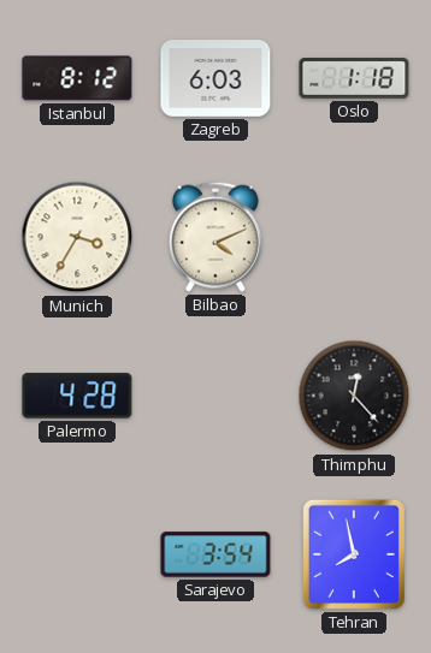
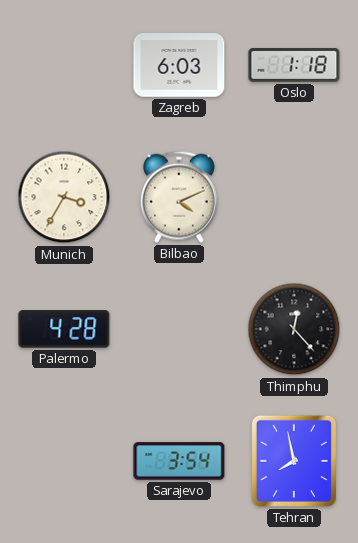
Istanbul: 8:12 -> none (77, 78)
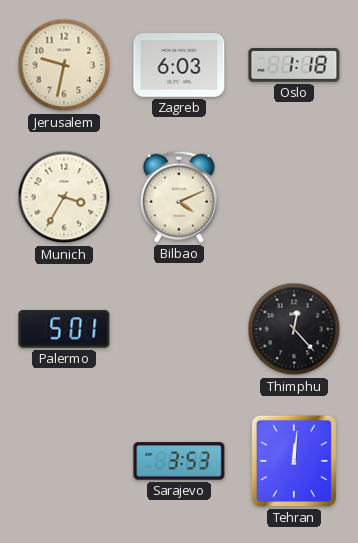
Jerusalem: none -> 9:32 (64, 65)
Palermo: 4:28 -> 5:01 (64, 329)
Sarajevo: 3:54 -> 3:53 (179, 461)
Tehran: 7:58 -> 12:01 (294, 461)
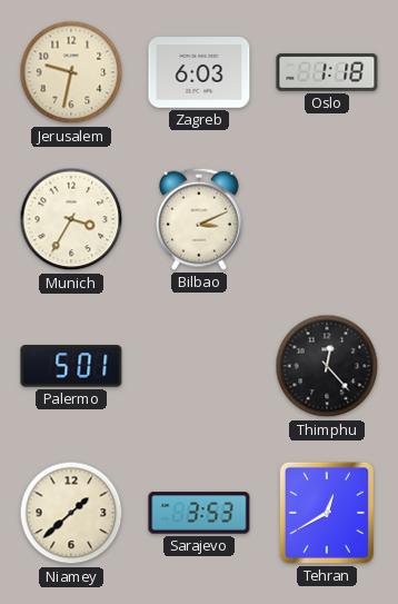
Bilbao: 4:11 -> 3:11 (199, 219)
Niamey: none -> 1:38 (71, 513)
Tehran: 12:01 -> 12:40 (327, 513)
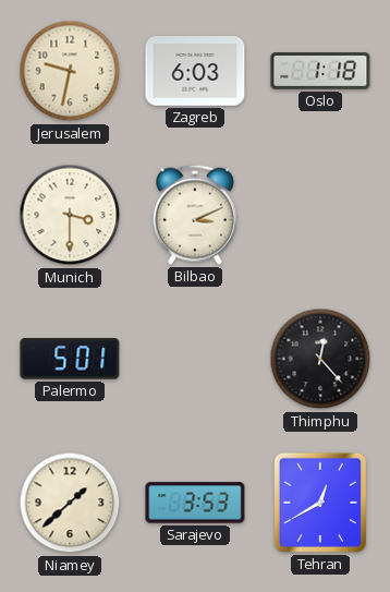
Munich: 3:35 -> 3:30 (70, 215)
